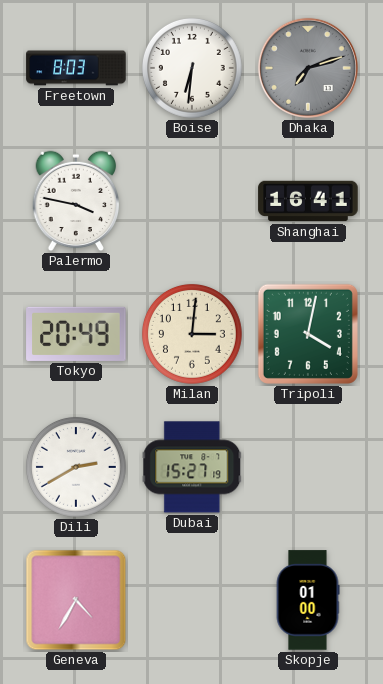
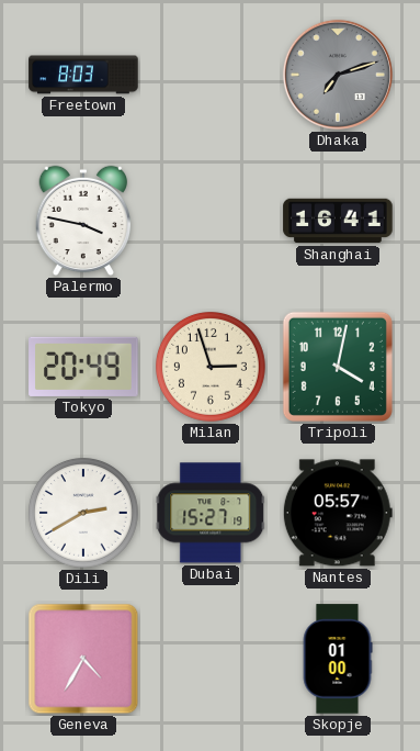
Boise: 6:31 -> none (192, 68)
Milan: 3:01 -> 2:57 (211, 367)
Nantes: none -> 05:57 (338, 513)
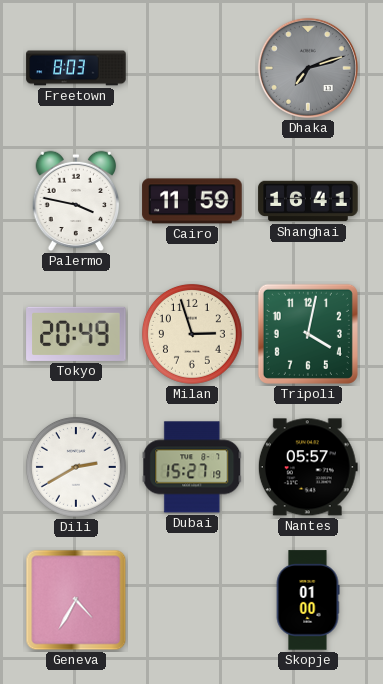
Cairo: none -> 11:59 (192, 201)
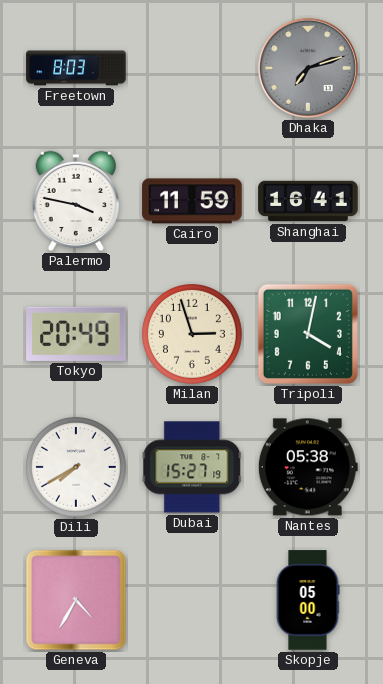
Dili: 2:40 -> 7:40 (76, 467)
Nantes: 05:57 -> 05:38 (308, 467)
Skopje: 01:00 -> 05:00 (308, 600)
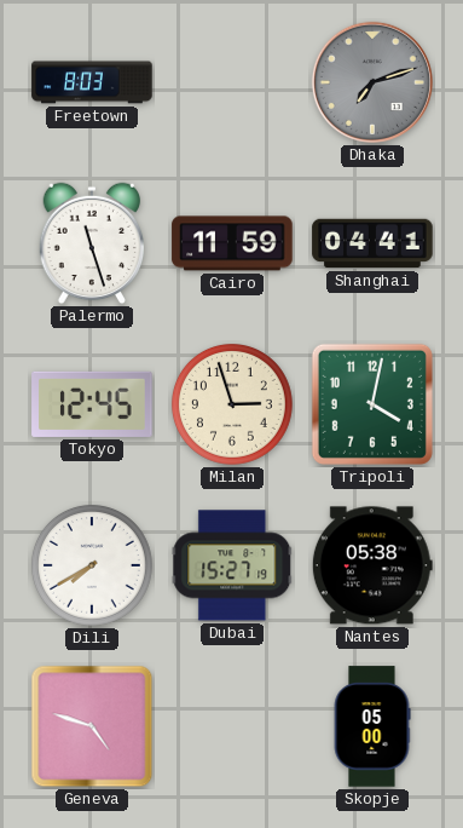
Palermo: 3:47 -> 11:27 (92, 243)
Shanghai: 16:41 -> 04:41 (372, 243)
Tokyo: 20:49 -> 12:45 (92, 404)
Geneva: 4:35 -> 4:48 (92, 726)
